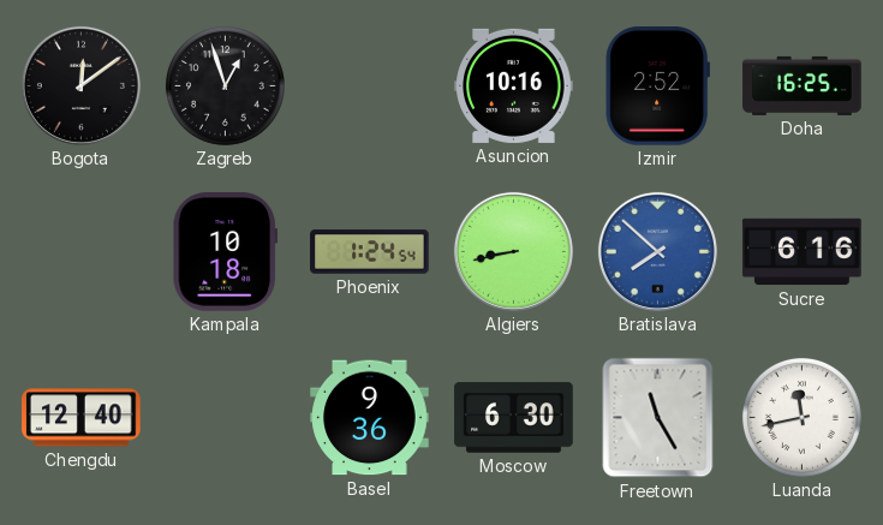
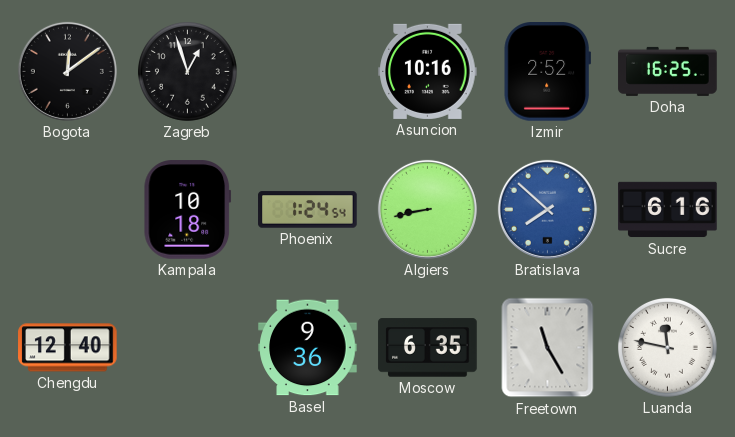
Moscow: 6:30 -> 6:35 (428, 348)
Luanda: 11:43 -> 11:47 (667, 347)
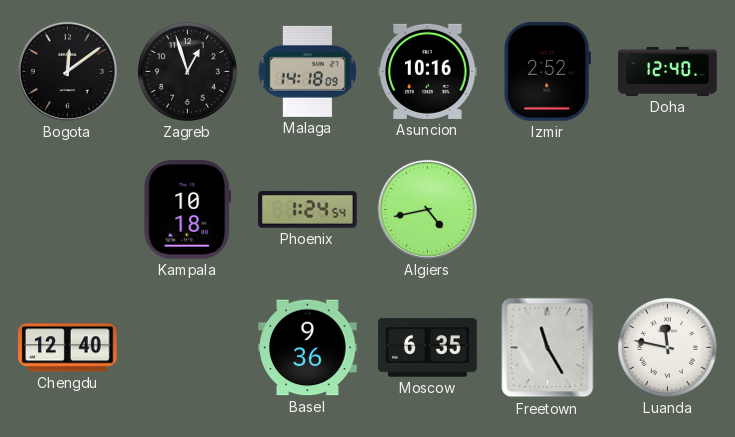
Malaga: none -> 14:18 (307, 71)
Doha: 16:25 -> 12:40 (668, 71)
Algiers: 8:43 -> 4:43 (427, 209)
Bratislava: 7:52 -> none (547, 209)
Sucre: 6:16 -> none (668, 210)
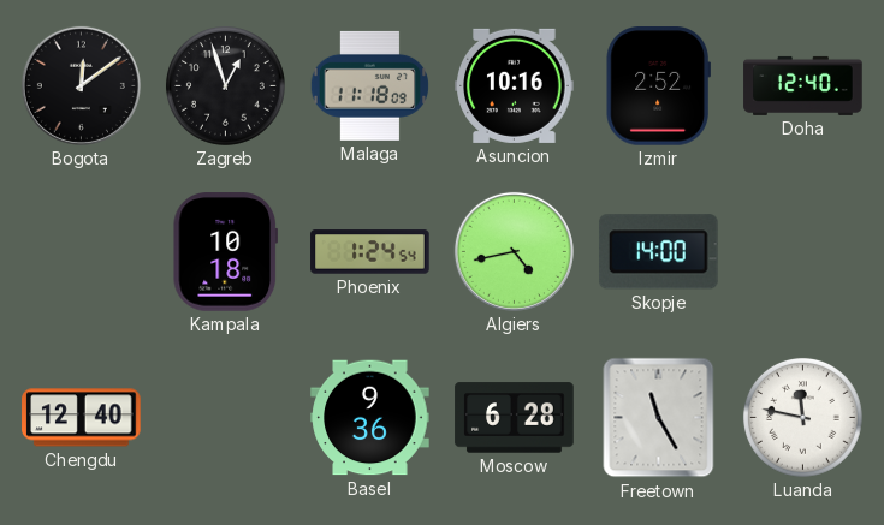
Malaga: 14:18 -> 11:18 (369, 85)
Skopje: none -> 14:00 (658, 252)
Moscow: 6:35 -> 6:28 (515, 418)
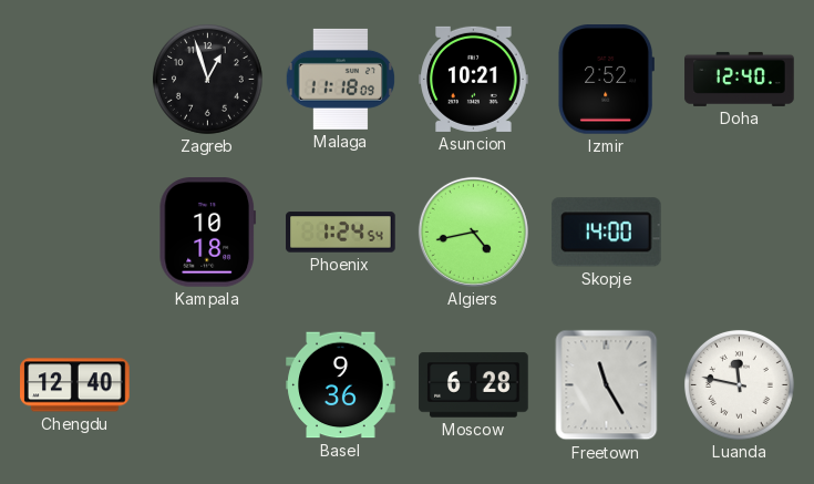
Bogota: 12:09 -> none (81, 85)
Asuncion: 10:16 -> 10:21 (474, 79)
